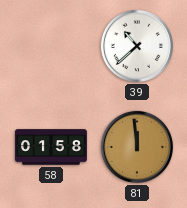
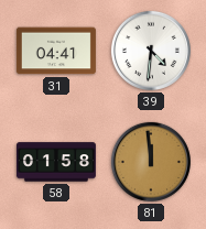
31: none -> 04:41 (56, 51)
39: 10:38 -> 4:31 (151, 51)
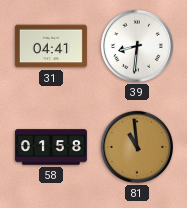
39: 4:31 -> 8:31 (137, 46)
81: 11:59 -> 10:59 (137, 147)
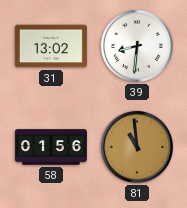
31: 04:41 -> 13:02 (51, 46)
58: 01:58 -> 01:56 (51, 147)
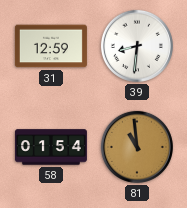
31: 13:02 -> 12:59 (51, 46)
58: 01:56 -> 01:54 (51, 147)
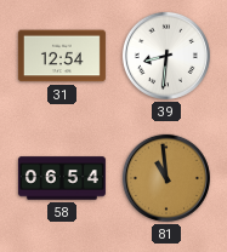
31: 12:59 -> 12:54 (62, 56)
58: 01:54 -> 06:54 (62, 178)
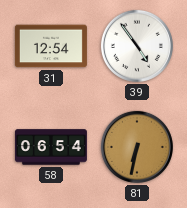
39: 8:31 -> 4:54 (137, 46)
81: 10:59 -> 6:32 (137, 147)
